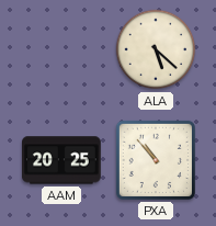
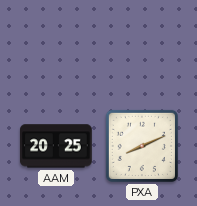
ALA: 5:22 -> none (156, 49)
PXA: 10:53 -> 8:11 (142, 146)
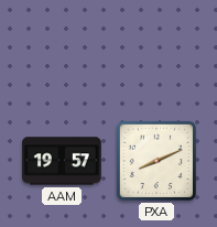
AAM: 20:25 -> 19:57 (62, 161)
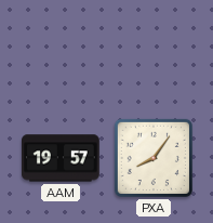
PXA: 8:11 -> 8:06 (154, 158)
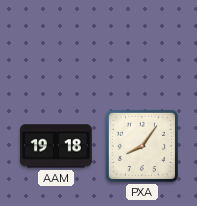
AAM: 19:57 -> 19:18 (56, 146)
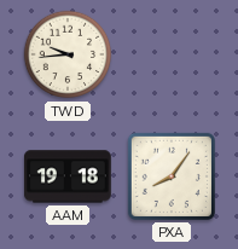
TWD: none -> 9:44 (68, 54)
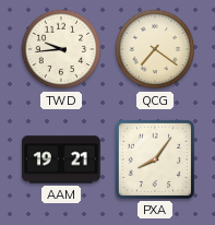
QCG: none -> 7:21 (155, 49)
AAM: 19:18 -> 19:21 (61, 159)
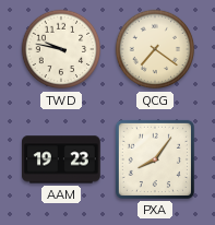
TWD: 9:44 -> 9:47 (61, 49)
AAM: 19:21 -> 19:23 (61, 159)
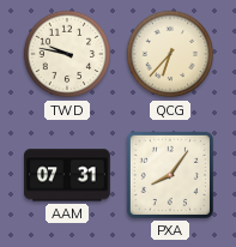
QCG: 7:21 -> 6:37 (170, 54)
AAM: 19:23 -> 07:31 (67, 175)
